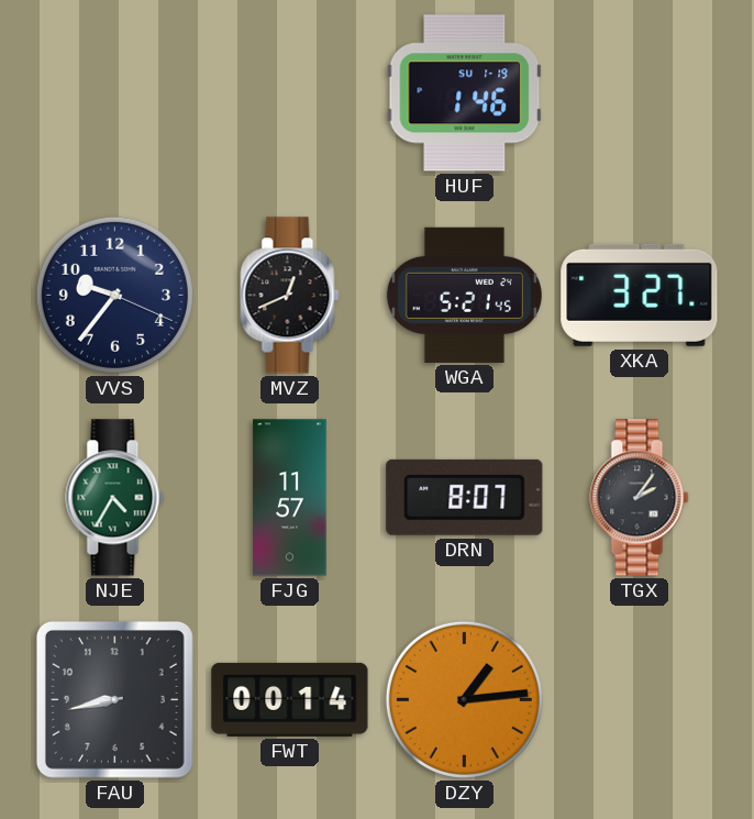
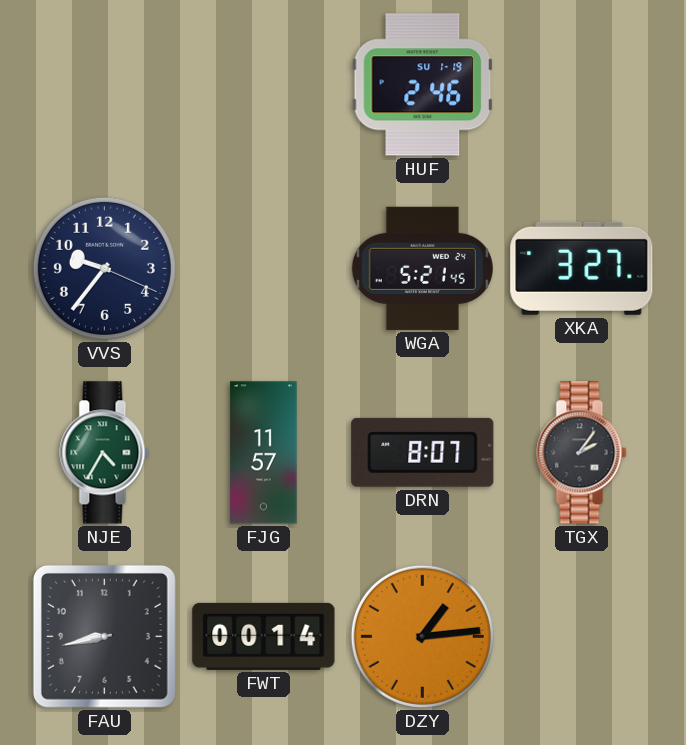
HUF: 1:46 -> 2:46 (423, 85)
MVZ: 12:41 -> none (290, 296)
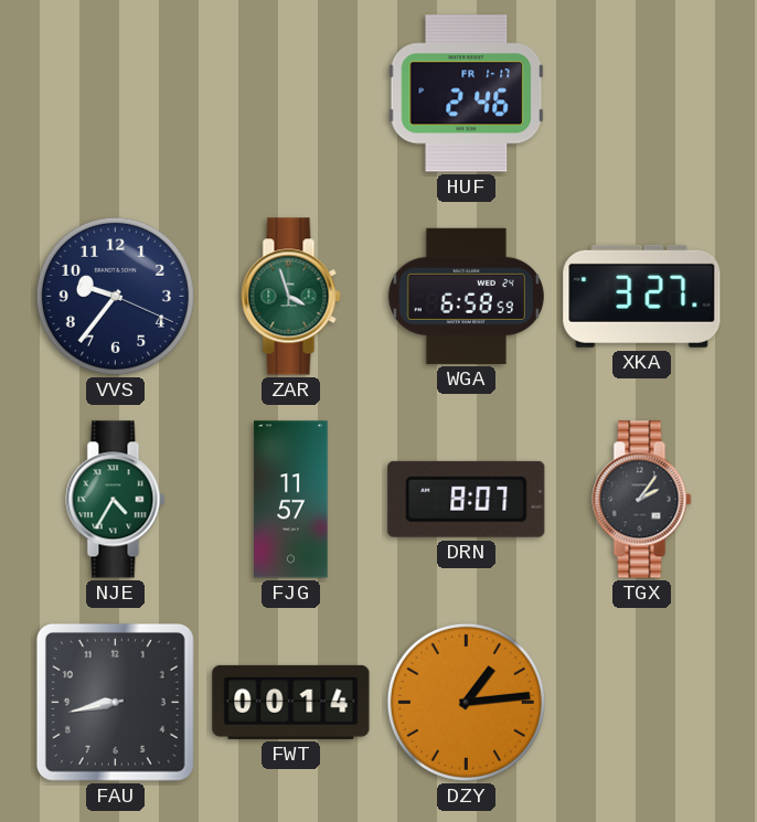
HUF date: SU 1-19 -> FR 1-17 (467, 94)
ZAR: none -> 3:57 (291, 297)
WGA: 5:21 -> 6:58 (466, 296)
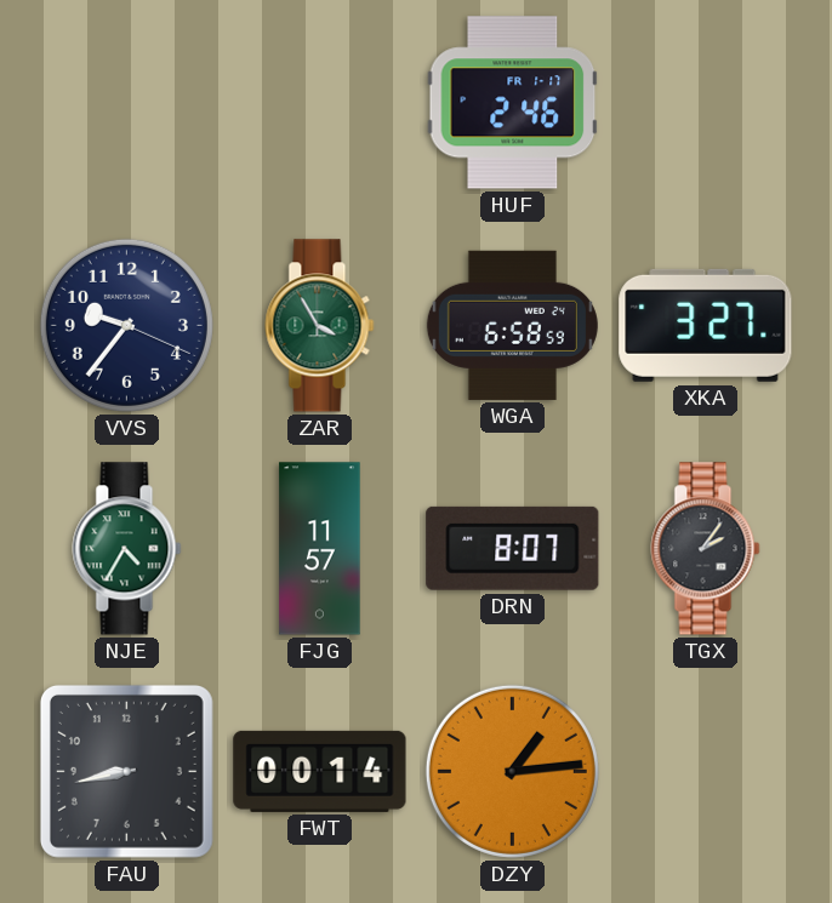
ZAR: 3:57 -> 3:55 (320, 326)
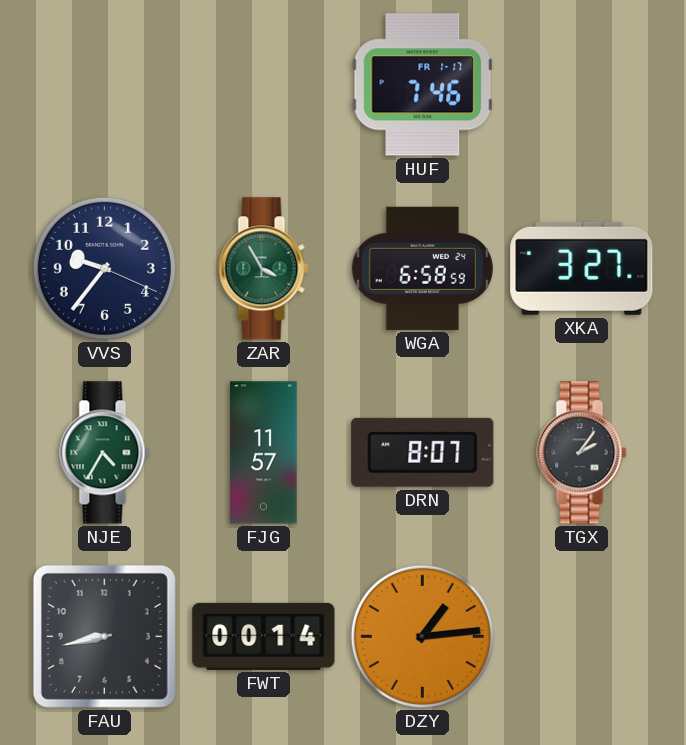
HUF: 2:46 -> 7:46 (423, 85)
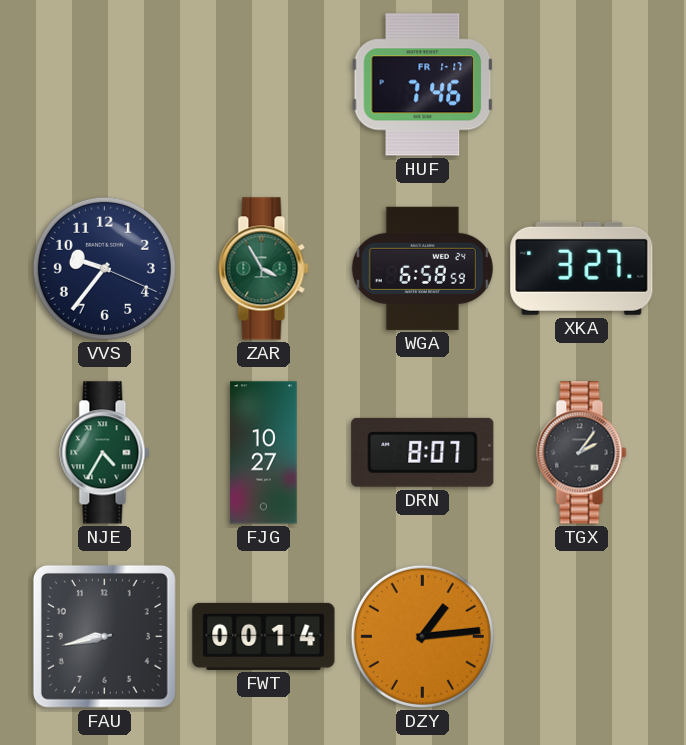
FJG: 11:57 -> 10:27 (264, 453)
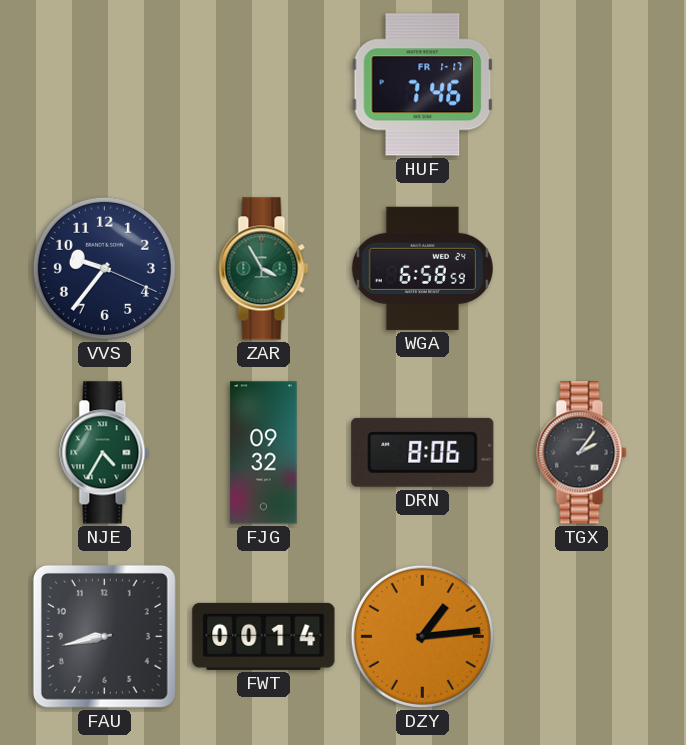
XKA: 3:27 -> none (582, 268)
FJG: 10:27 -> 09:32 (264, 453)
DRN: 8:07 -> 8:06 (423, 452)
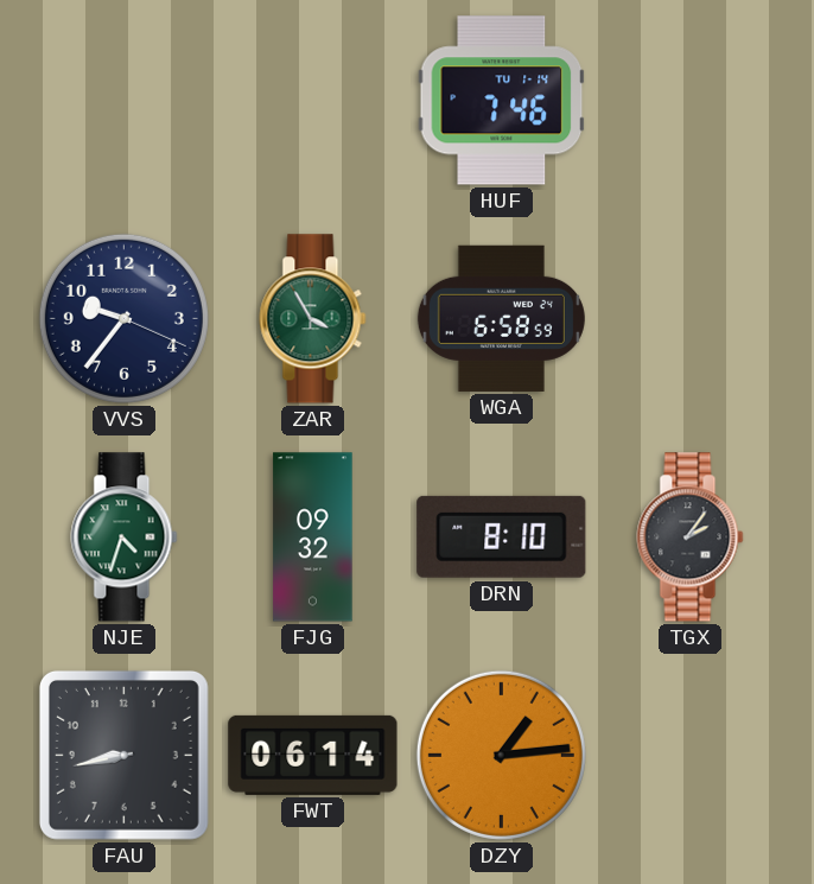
HUF date: FR 1-17 -> TU 1-14 (502, 101)
NJE: 4:35 -> 4:33 (125, 538)
DRN: 8:06 -> 8:10 (502, 536)
FWT: 00:14 -> 06:14 (313, 755)
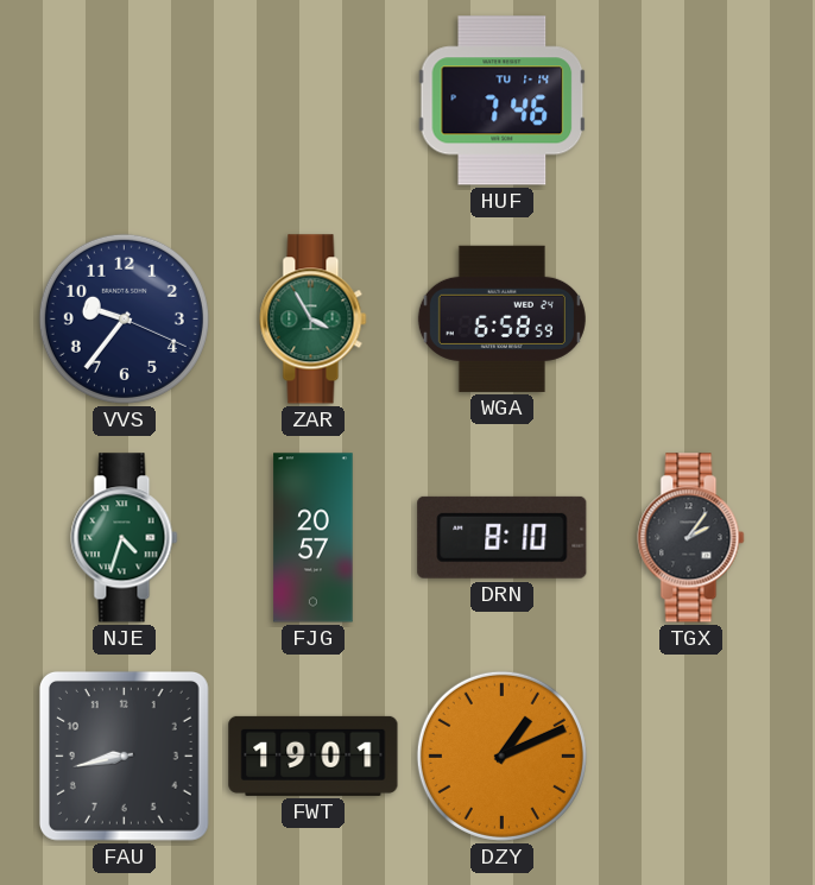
FJG: 09:32 -> 20:57 (314, 538)
FWT: 06:14 -> 19:01 (314, 756)
DZY: 1:14 -> 1:11 (501, 756)
